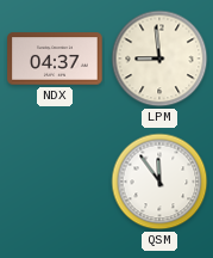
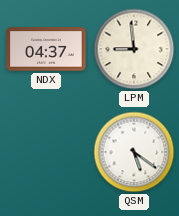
QSM: 11:54 -> 5:21 (134, 152)
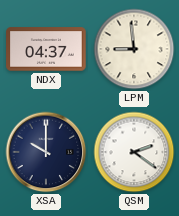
XSA: none -> 10:00 (46, 152)
QSM: 5:21 -> 2:21 (134, 152)
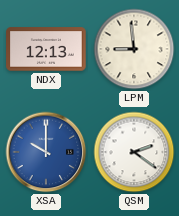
NDX: 04:37 -> 12:13 (46, 49)
XSA dial: navy -> blue (46, 152)
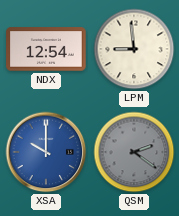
NDX: 12:13 -> 12:54 (46, 49)
QSM dial: white -> grey (134, 152)
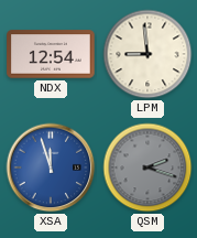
XSA: 10:00 -> 11:57 (51, 167)
QSM: 2:21 -> 2:18 (147, 167)
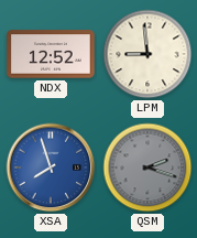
NDX: 12:54 -> 12:52 (51, 54)
XSA: 11:57 -> 7:57 (51, 167)
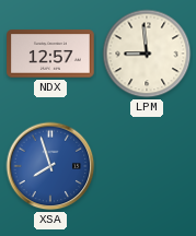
NDX: 12:52 -> 12:57 (50, 54)
QSM: 2:18 -> none (147, 167)
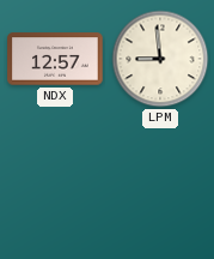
XSA: 7:57 -> none (50, 166)
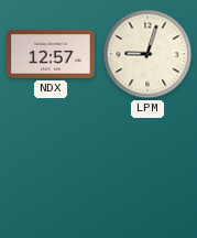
LPM: 8:59 -> 9:03 (147, 54)
